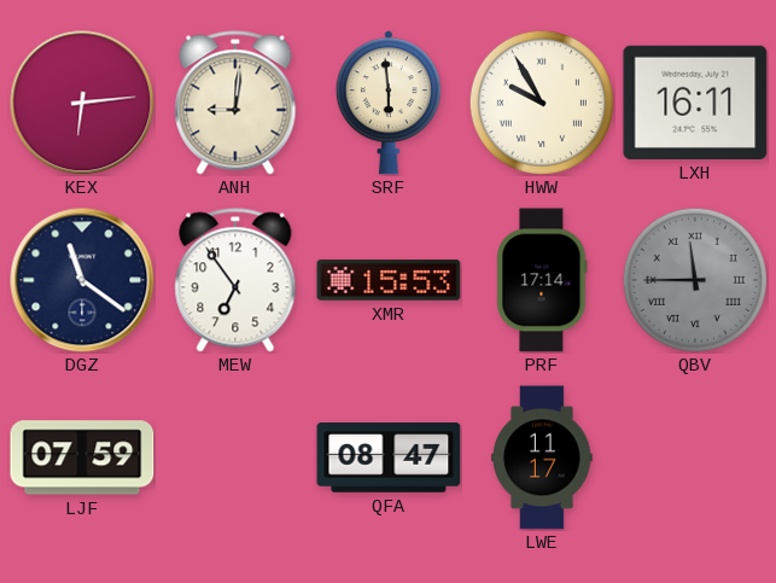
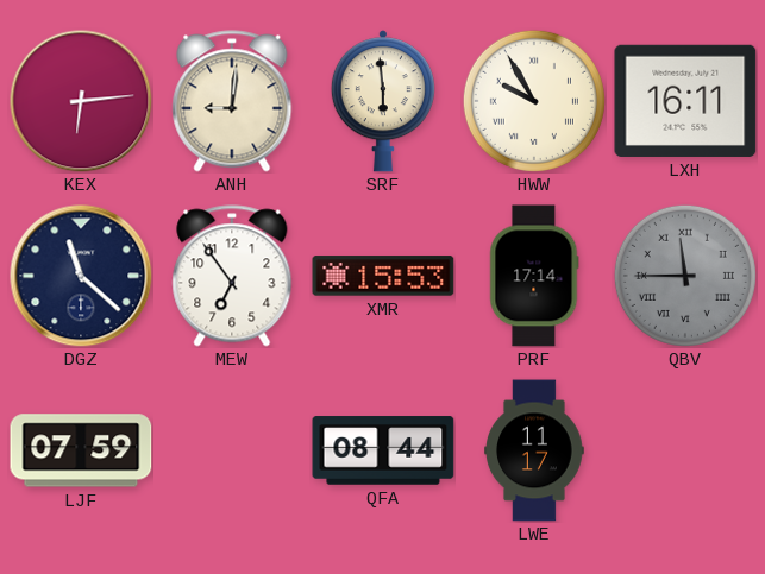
DGZ: 11:21 -> 11:22 (81, 276)
QFA: 08:47 -> 08:44 (383, 450)
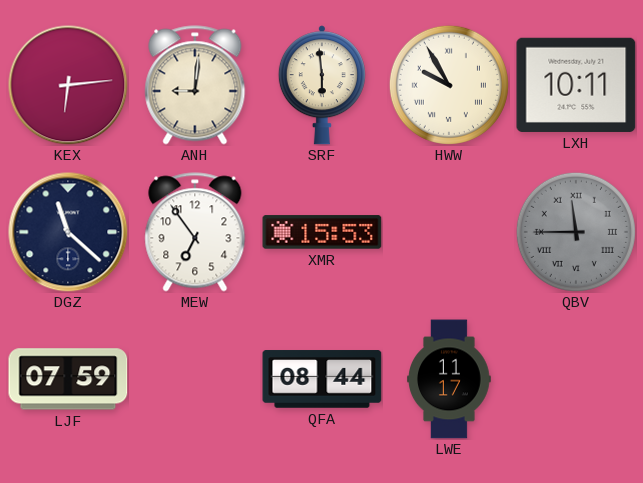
LXH: 16:11 -> 10:11 (576, 85)
PRF: 17:14 -> none (534, 276)
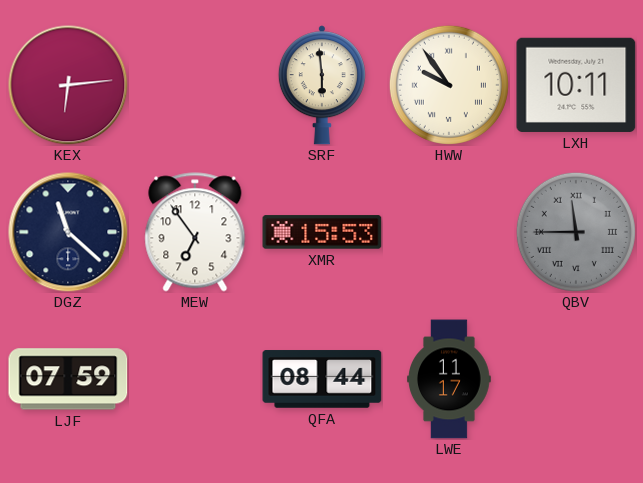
ANH: 9:01 -> none (195, 85)
HWW: 9:55 -> 9:54 (449, 85)
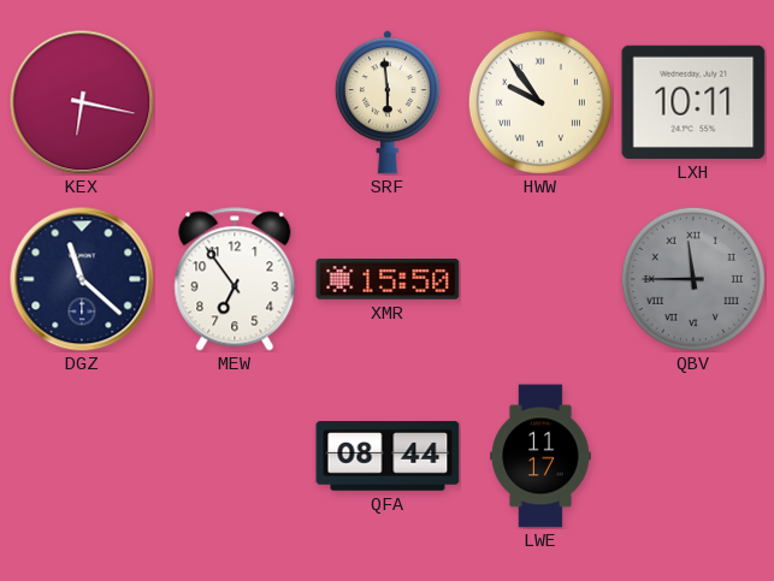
KEX: 6:14 -> 6:17 (82, 102)
XMR: 15:53 -> 15:50 (388, 279)
LJF: 07:59 -> none (68, 379)
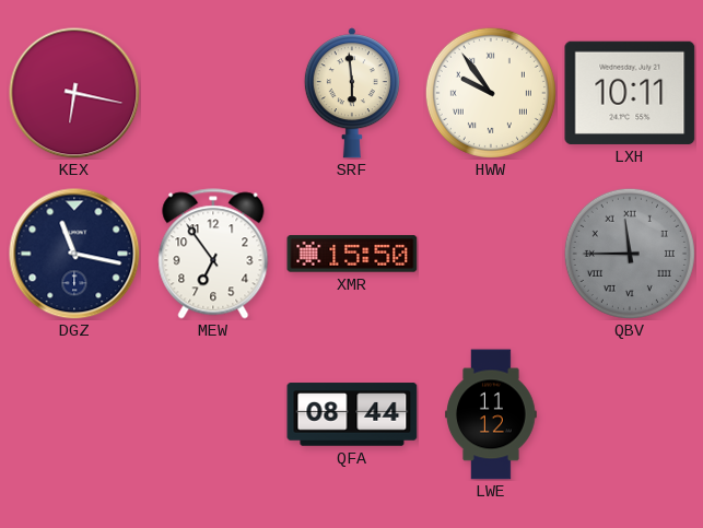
DGZ: 11:22 -> 11:17 (74, 254)
LWE: 11:17 -> 11:12 (491, 414)
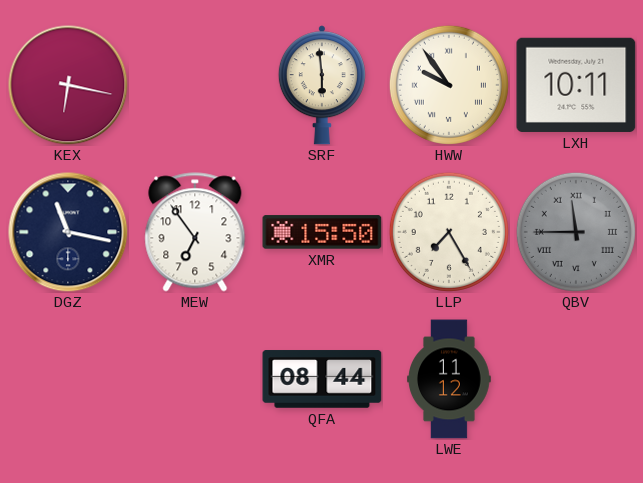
LLP: none -> 7:25 (449, 232)
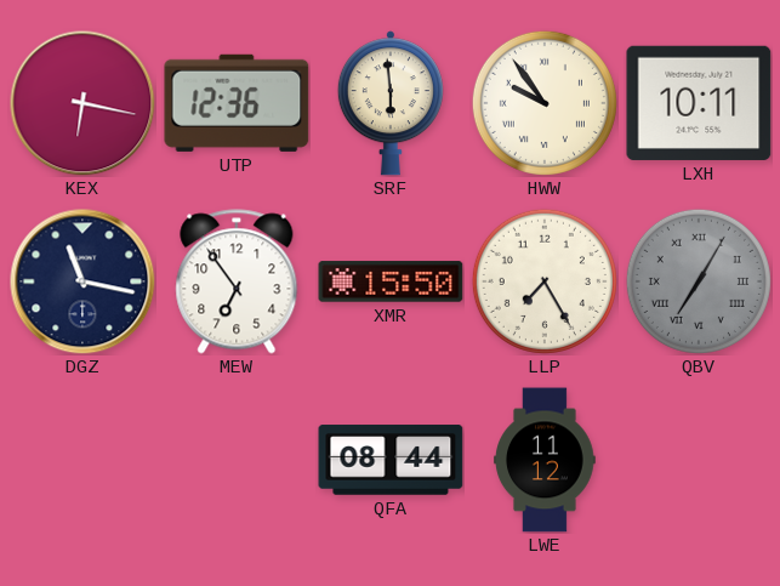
UTP: none -> 12:36 (237, 103)
QBV: 11:45 -> 7:05 (699, 281)
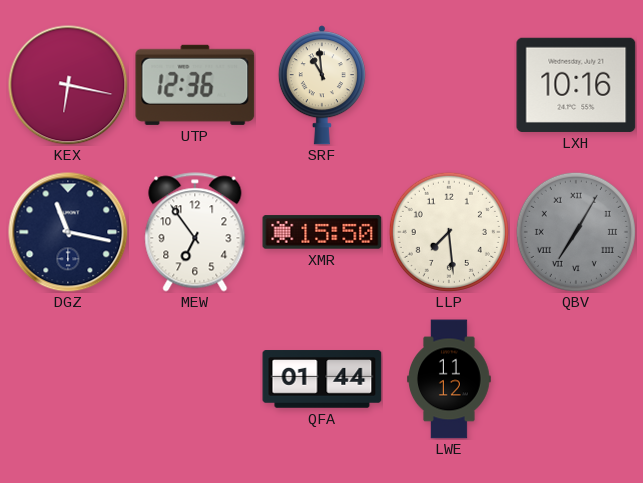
SRF: 5:59 -> 10:59 (322, 85)
HWW: 9:54 -> none (545, 103)
LXH: 10:11 -> 10:16 (576, 85)
LLP: 7:25 -> 7:29 (449, 232)
QFA: 08:44 -> 01:44 (322, 379)
